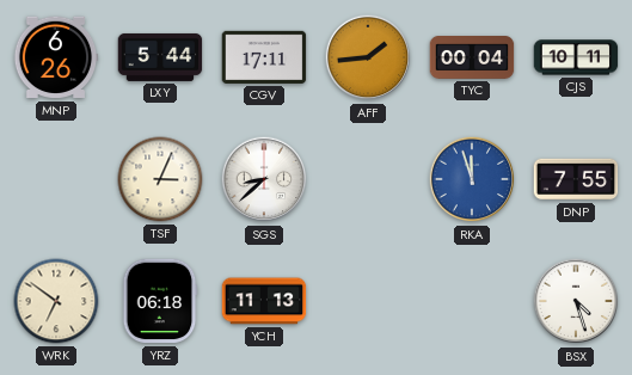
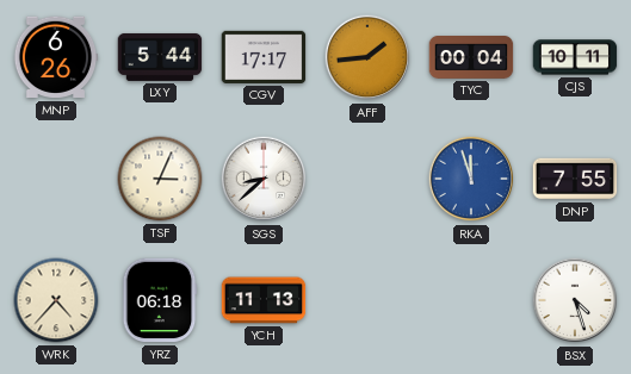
CGV: 17:11 -> 17:17 (264, 57)
WRK: 6:51 -> 4:37 (56, 300)
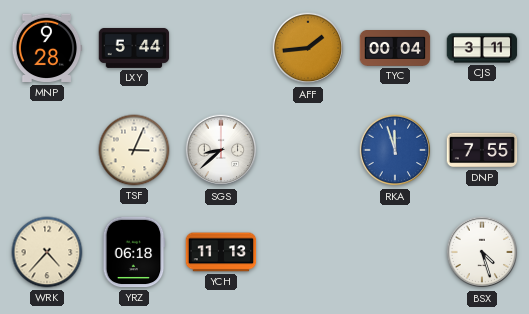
MNP: 6:26 -> 9:28 (47, 48)
CGV: 17:17 -> none (264, 57)
CJS: 10:11 -> 3:11 (482, 48)
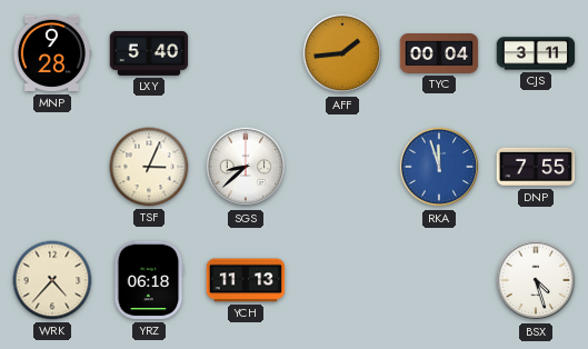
LXY: 5:44 -> 5:40 (149, 53)
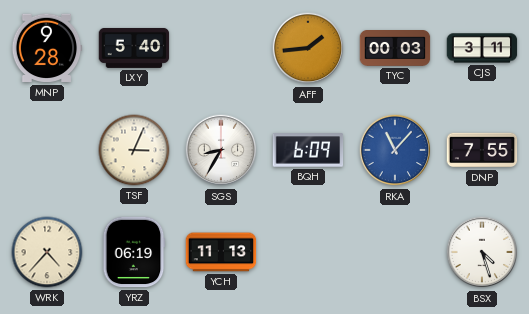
TYC: 00:04 -> 00:03 (395, 49)
SGS: 8:38 -> 8:35 (221, 150)
BQH: none -> 6:09 (308, 150)
RKA: 11:57 -> 11:07 (395, 150)
YRZ: 06:18 -> 06:19 (134, 252)
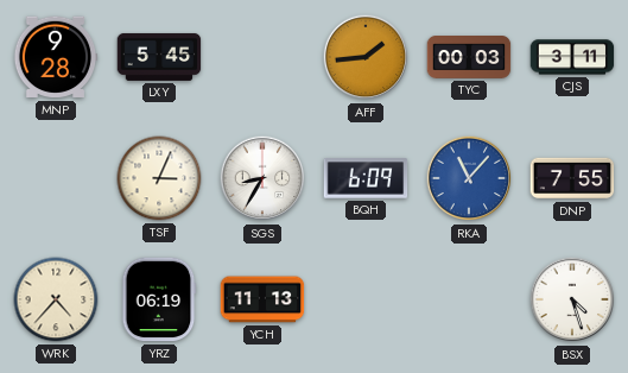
LXY: 5:40 -> 5:45 (159, 57)
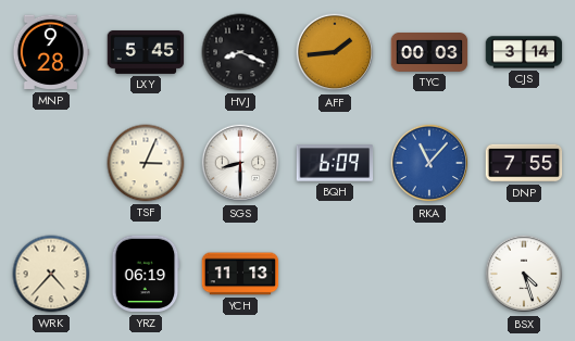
HVJ: none -> 8:19 (240, 52)
CJS: 3:11 -> 3:14 (524, 52)
SGS: 8:35 -> 8:30 (240, 163)
